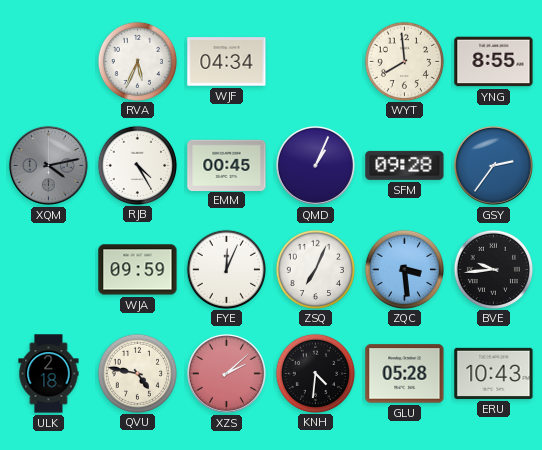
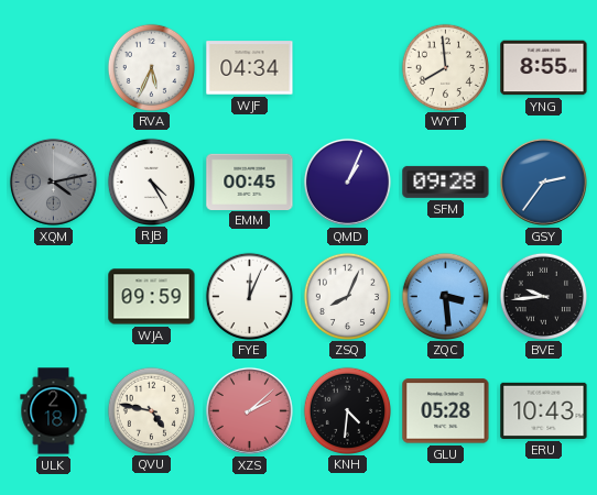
ZSQ: 7:04 -> 8:04 (347, 296)
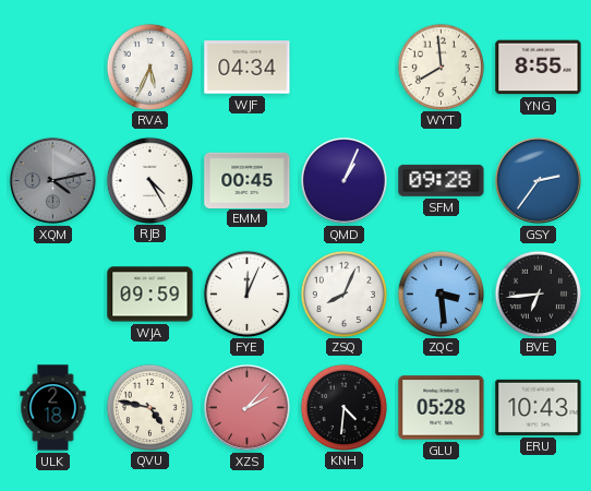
BVE: 9:44 -> 6:44 (538, 294)
XZS: 2:08 -> 2:07 (246, 407)
